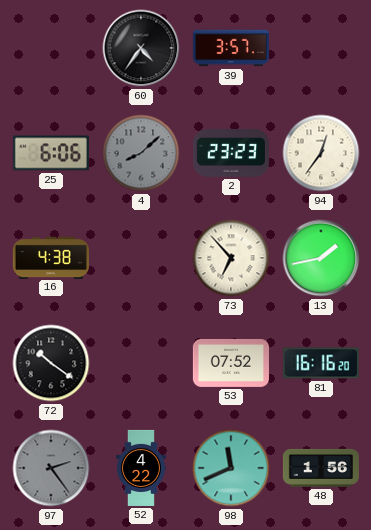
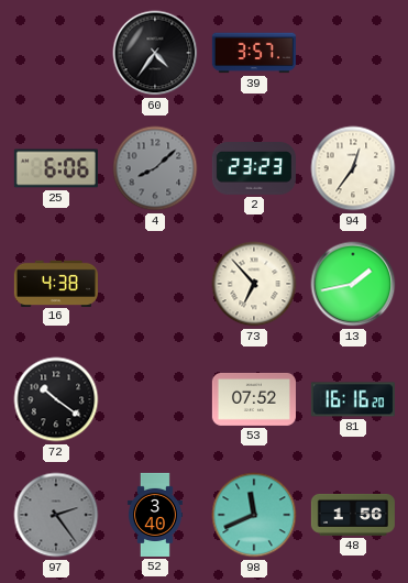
52: 4:22 -> 3:40 (155, 515)
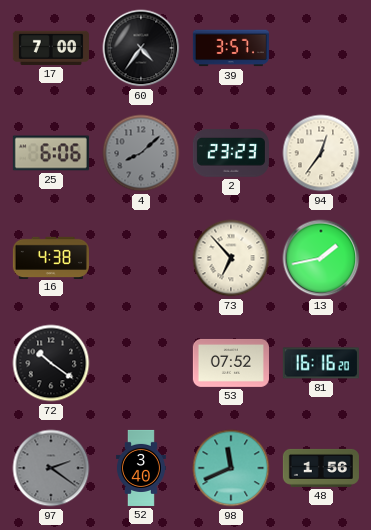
17: none -> 7:00 (51, 48)
97: 2:24 -> 2:21 (51, 468)
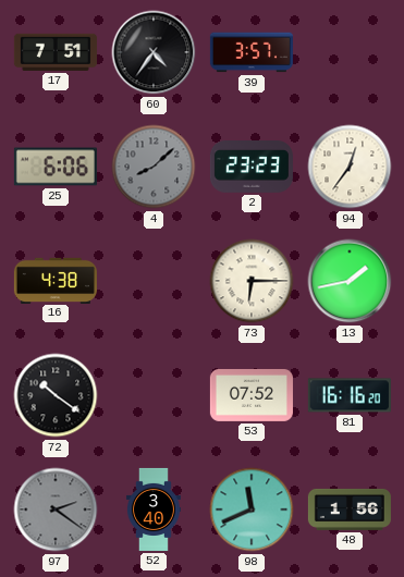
17: 7:00 -> 7:51 (56, 52)
73: 6:53 -> 6:15 (252, 281)
